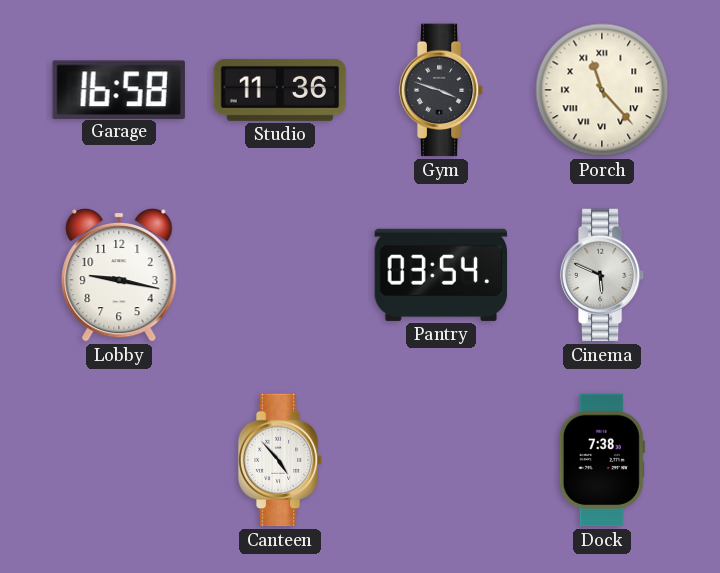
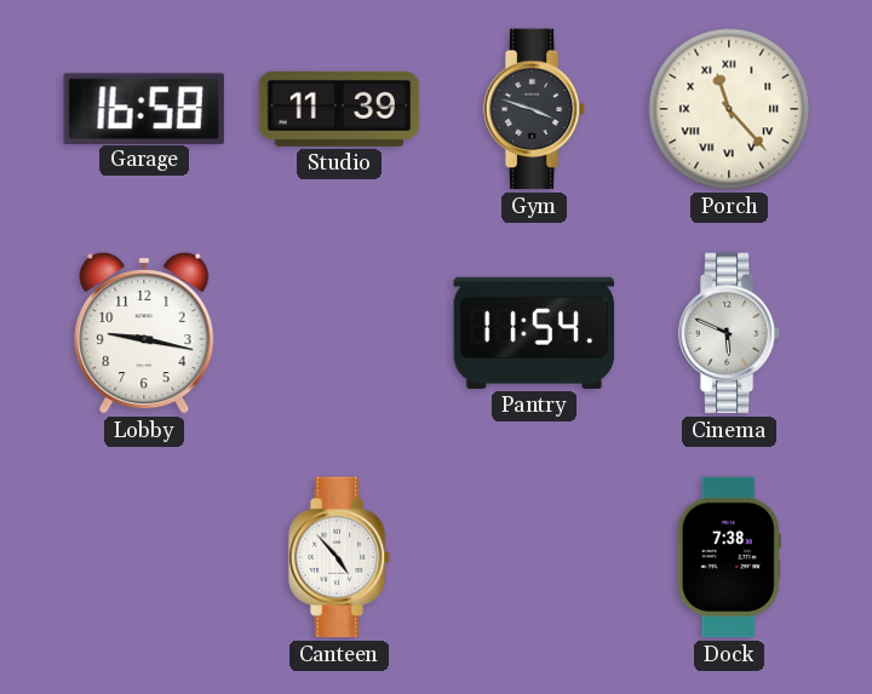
Studio: 11:36 -> 11:39 (339, 109)
Pantry: 03:54 -> 11:54 (534, 333)
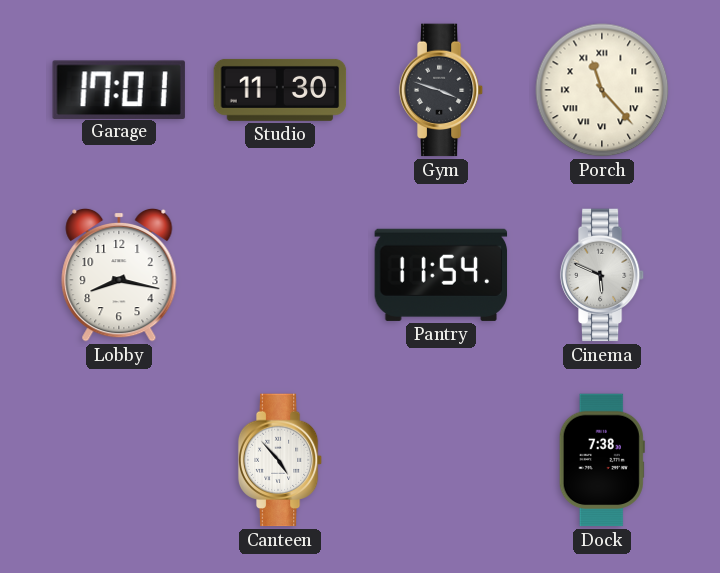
Garage: 16:58 -> 17:01 (119, 89)
Studio: 11:39 -> 11:30 (280, 90)
Lobby: 9:17 -> 8:17 (119, 275)
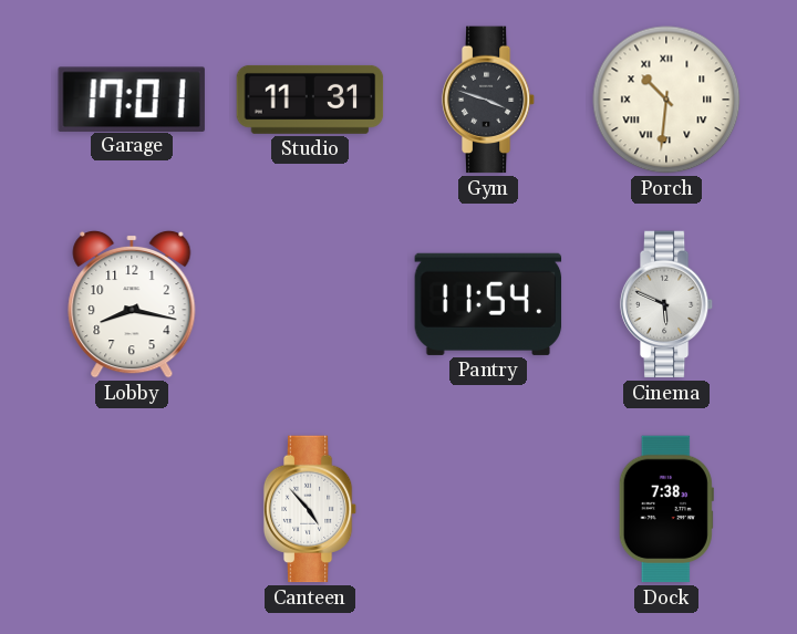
Studio: 11:30 -> 11:31 (310, 100)
Porch: 11:23 -> 10:31 (666, 100)
